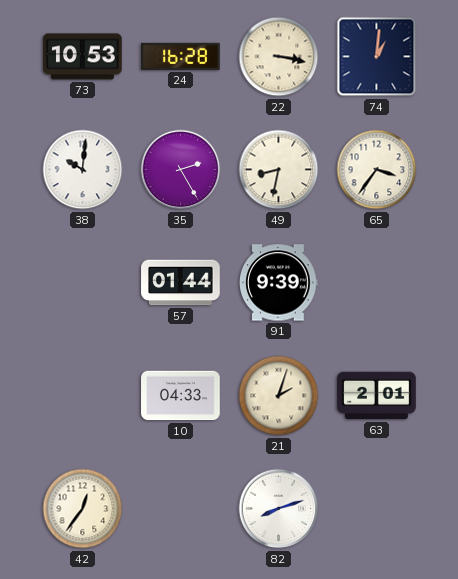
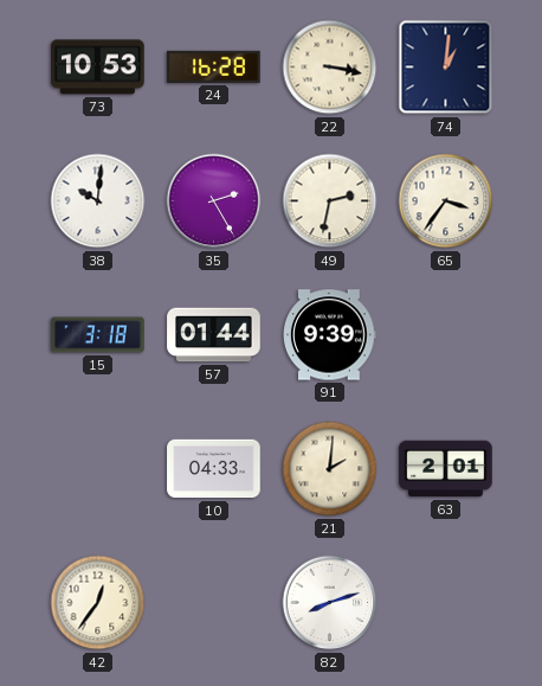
49: 8:32 -> 2:32 (330, 201)
15: none -> 3:18 (98, 335)
21: 2:03 -> 2:01 (330, 469)
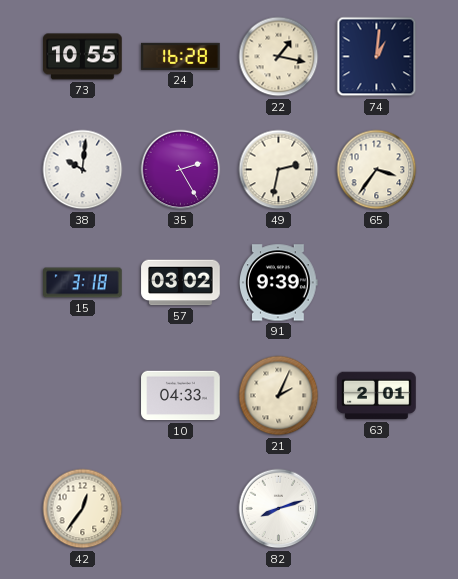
73: 10:53 -> 10:55 (83, 57)
22: 3:17 -> 1:17 (279, 57)
57: 01:44 -> 03:02 (181, 283)
21: 2:01 -> 2:04 (279, 396)
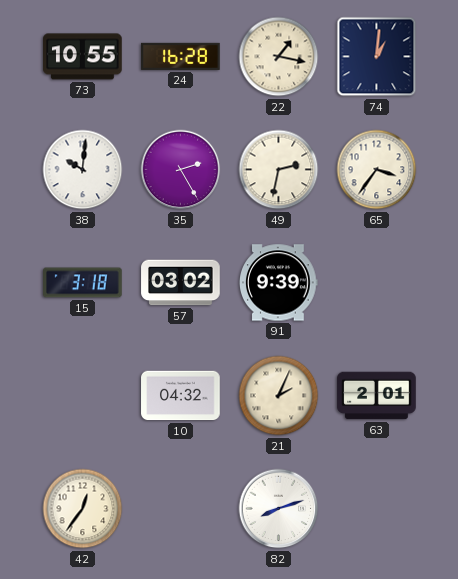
10: 04:33 -> 04:32 (181, 396)
